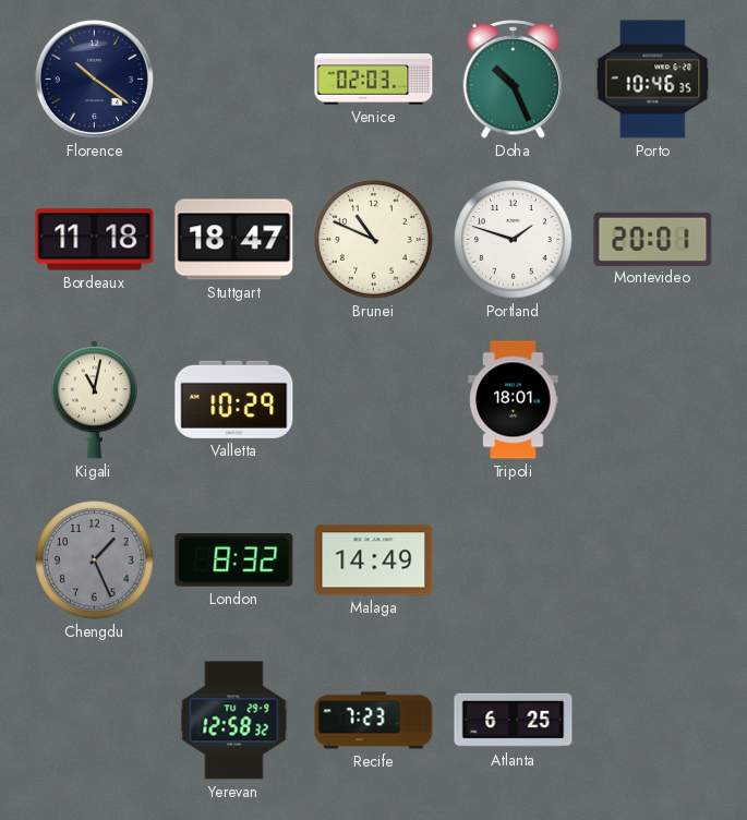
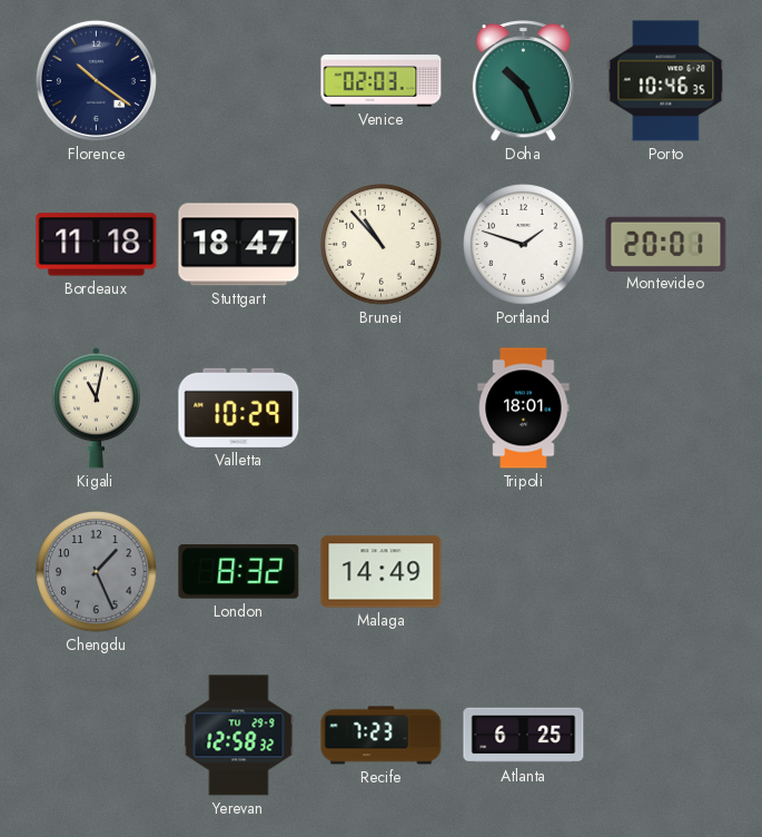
Brunei: 10:49 -> 10:53 (382, 245)
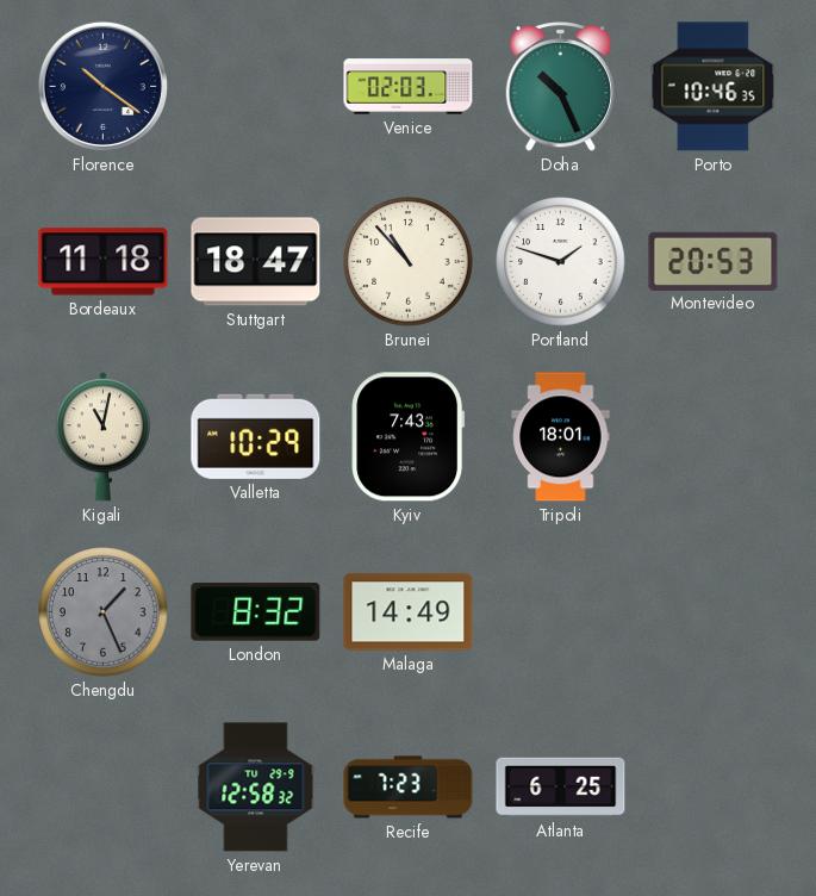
Montevideo: 20:01 -> 20:53 (714, 261)
Kyiv: none -> 7:43 (409, 437)
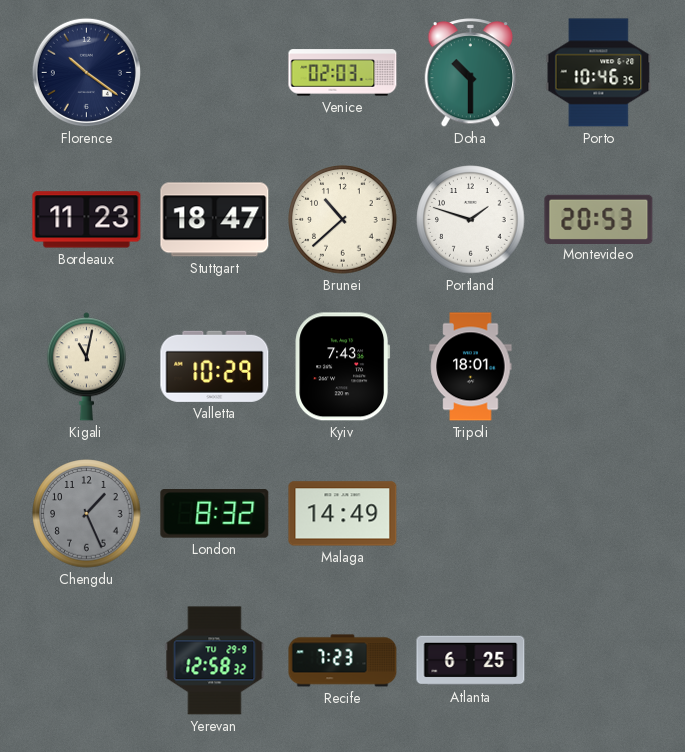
Doha: 10:26 -> 10:30 (471, 73)
Bordeaux: 11:18 -> 11:23 (87, 220)
Brunei: 10:53 -> 10:38 (343, 220)
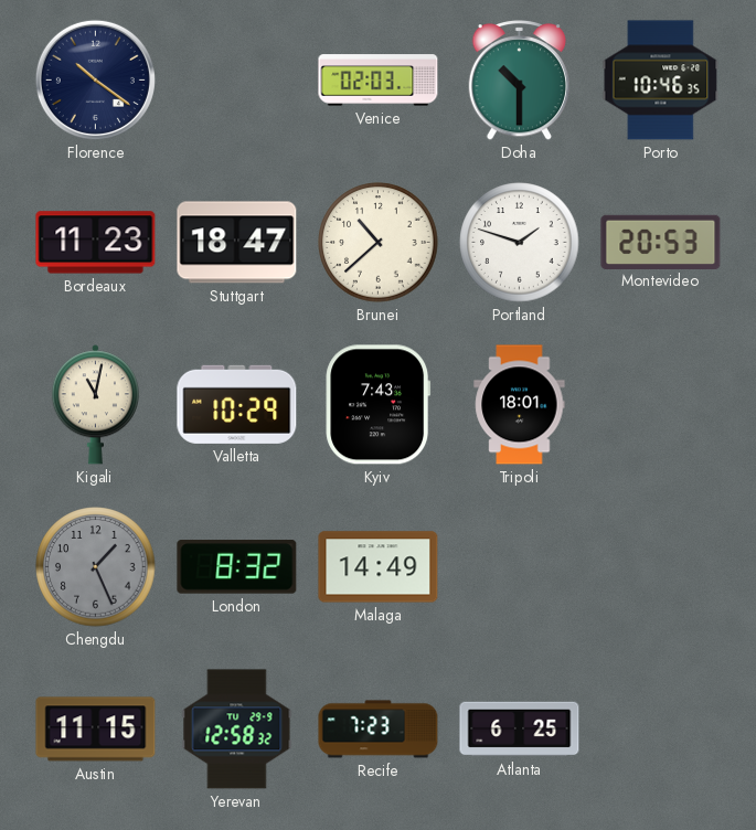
Austin: none -> 11:15 (96, 730)
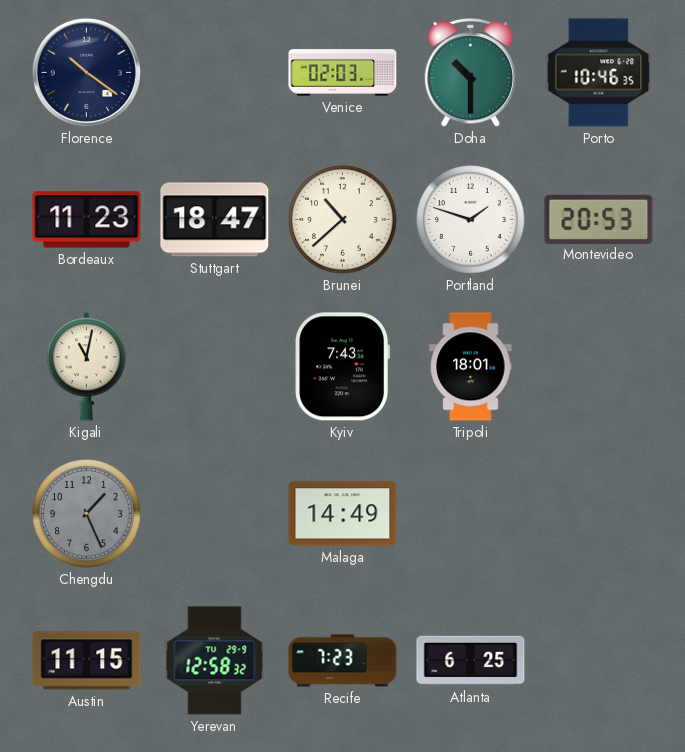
Valletta: 10:29 -> none (237, 404)
London: 8:32 -> none (237, 567)
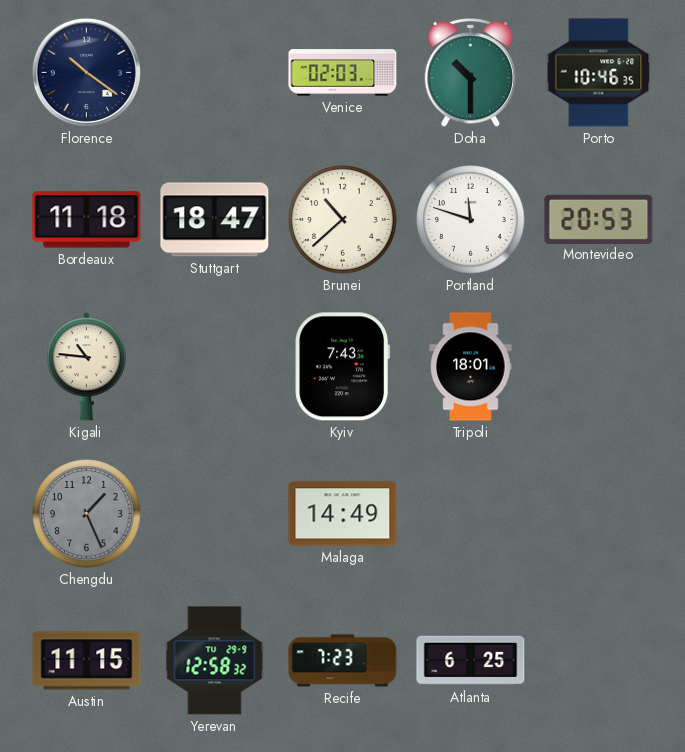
Bordeaux: 11:23 -> 11:18 (87, 220)
Portland: 1:48 -> 11:48 (471, 220)
Kigali: 11:02 -> 10:46 (86, 367)
